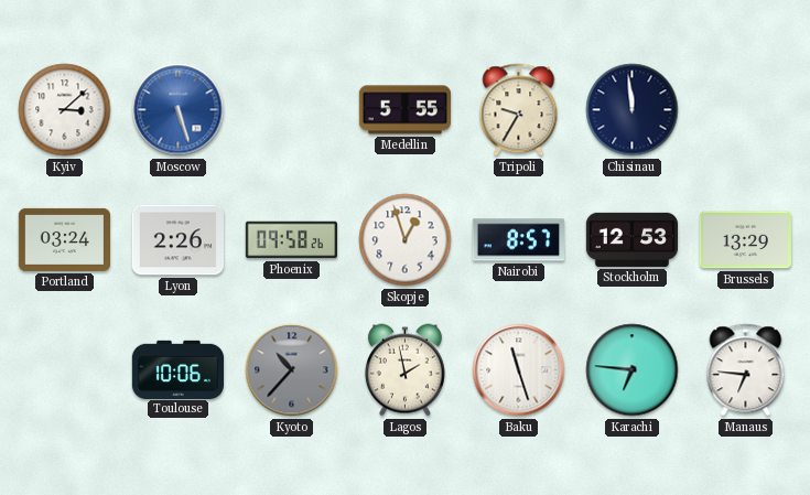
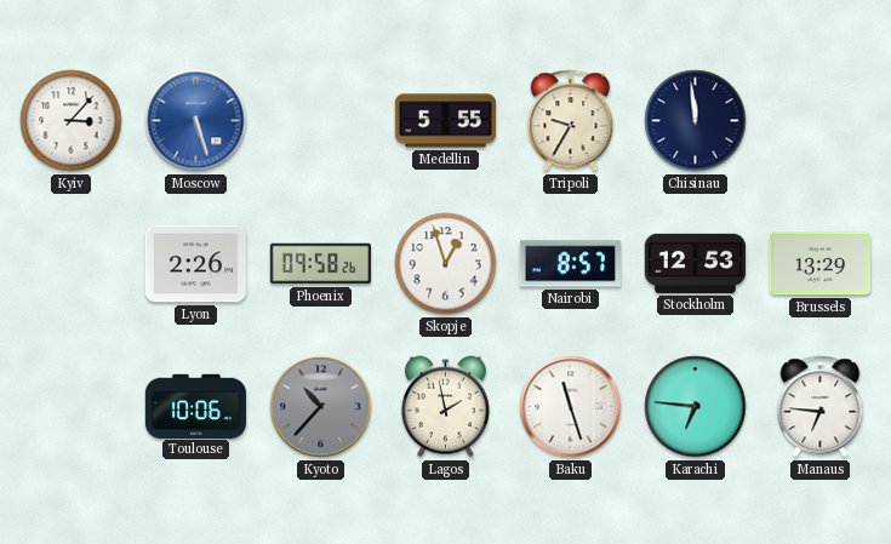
Kyiv: 3:08 -> 3:07 (72, 121)
Portland: 03:24 -> none (64, 239)
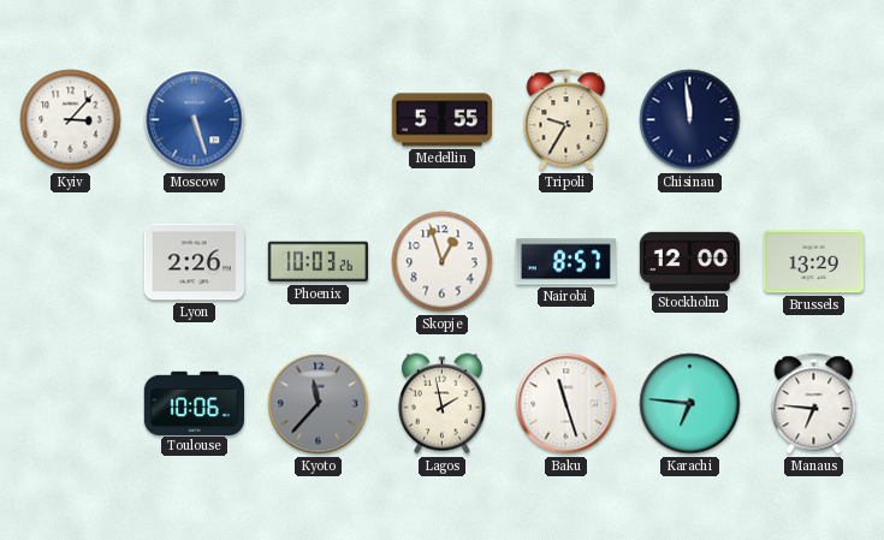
Phoenix: 09:58 -> 10:03 (318, 262)
Stockholm: 12:53 -> 12:00 (689, 261)
Kyoto: 10:37 -> 11:37 (319, 404)
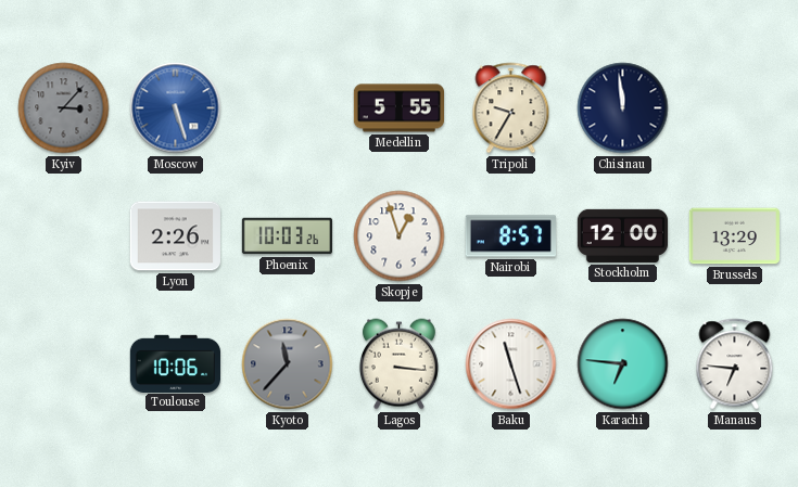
Kyiv dial: white -> grey (64, 108)
Lagos: 1:58 -> 3:16 (398, 364)
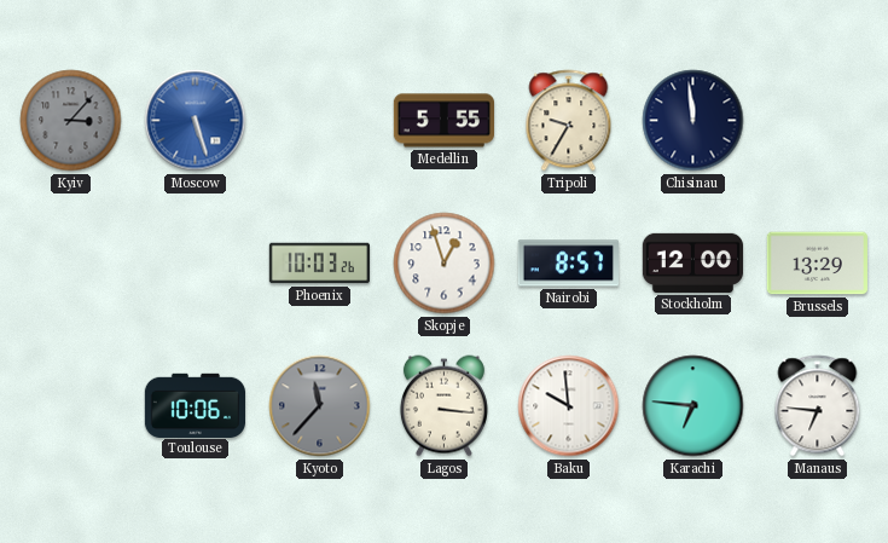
Lyon: 2:26 -> none (175, 236)
Baku: 11:27 -> 9:59 (569, 406)
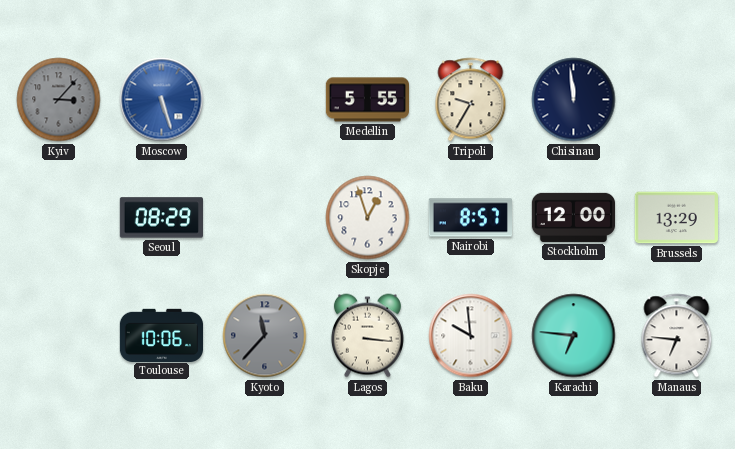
Seoul: none -> 08:29 (161, 218)
Phoenix: 10:03 -> none (319, 264)
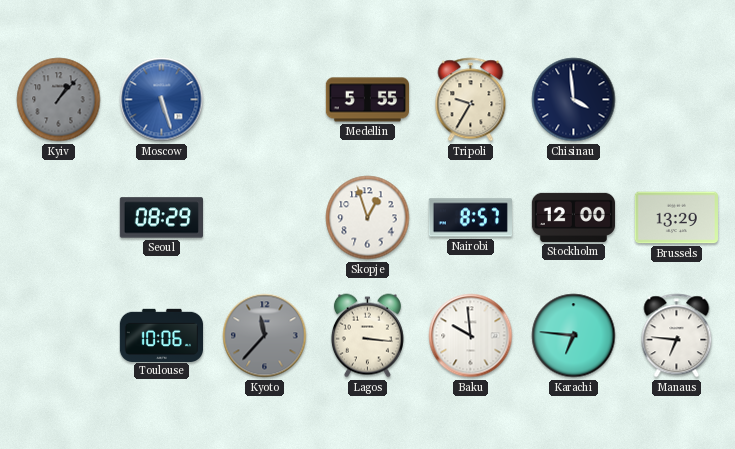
Kyiv: 3:07 -> 1:07 (59, 100)
Chisinau: 11:59 -> 3:59 (574, 100)
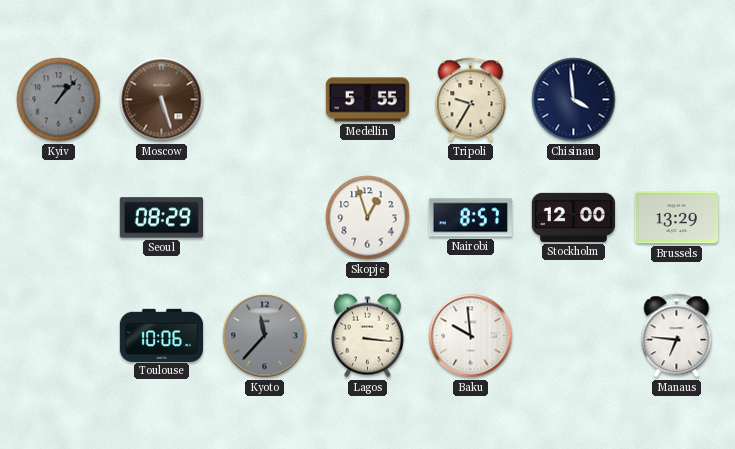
Moscow dial: blue -> brown (162, 100)
Karachi: 6:46 -> none (574, 336)
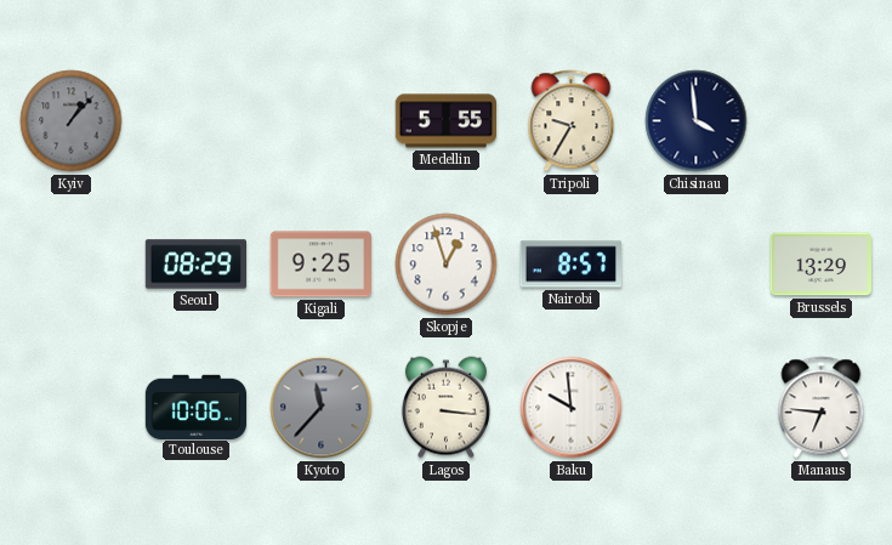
Moscow: 5:27 -> none (162, 100)
Kigali: none -> 9:25 (320, 265)
Stockholm: 12:00 -> none (573, 217)
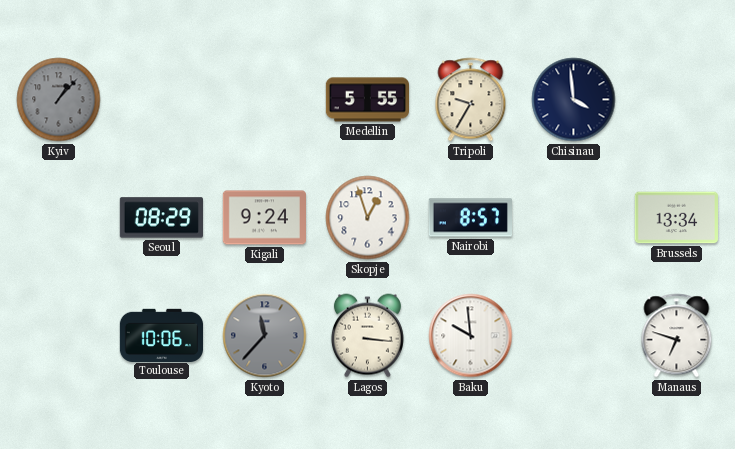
Kigali: 9:25 -> 9:24 (264, 218)
Brussels: 13:29 -> 13:34 (676, 218)
Manaus: 6:46 -> 6:48 (677, 336)
